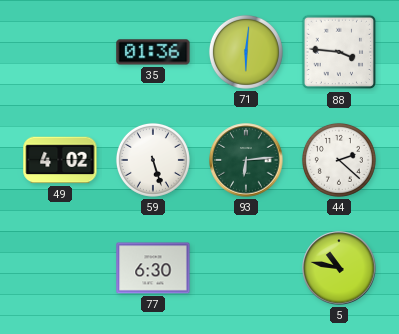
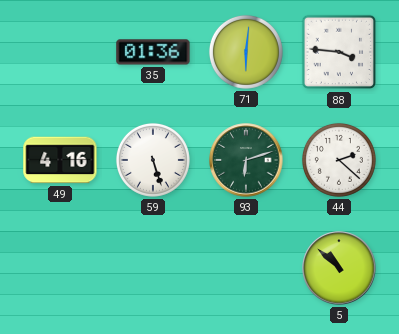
49: 4:02 -> 4:16 (60, 160)
93: 6:14 -> 6:12 (246, 160)
77: 6:30 -> none (153, 268)
5: 10:47 -> 10:52 (339, 268)
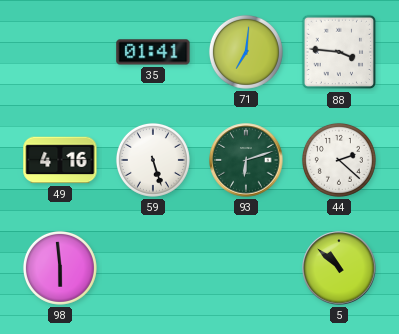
35: 01:36 -> 01:41 (153, 52)
71: 6:01 -> 7:01 (246, 52)
98: none -> 5:59 (60, 268)
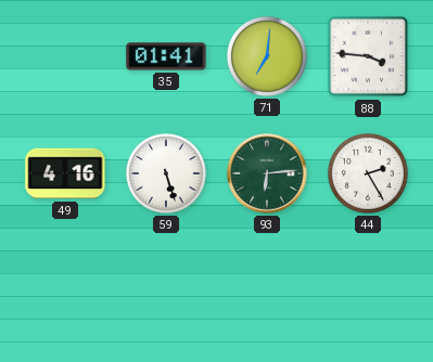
93: 6:12 -> 6:14 (267, 173)
44: 2:22 -> 2:25 (368, 173)
98: 5:59 -> none (60, 268)
5: 10:52 -> none (339, 268)
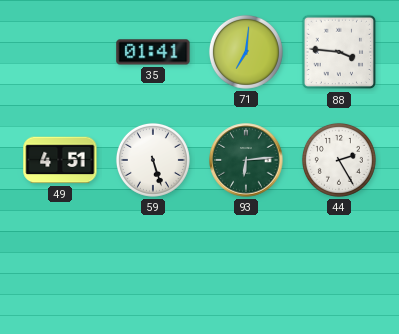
49: 4:16 -> 4:51 (60, 160)
